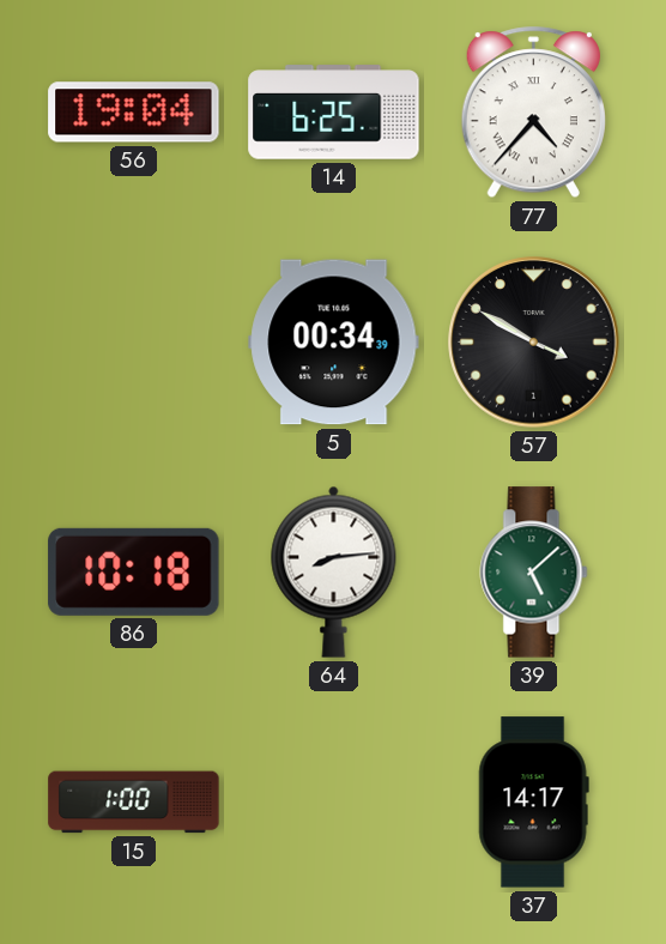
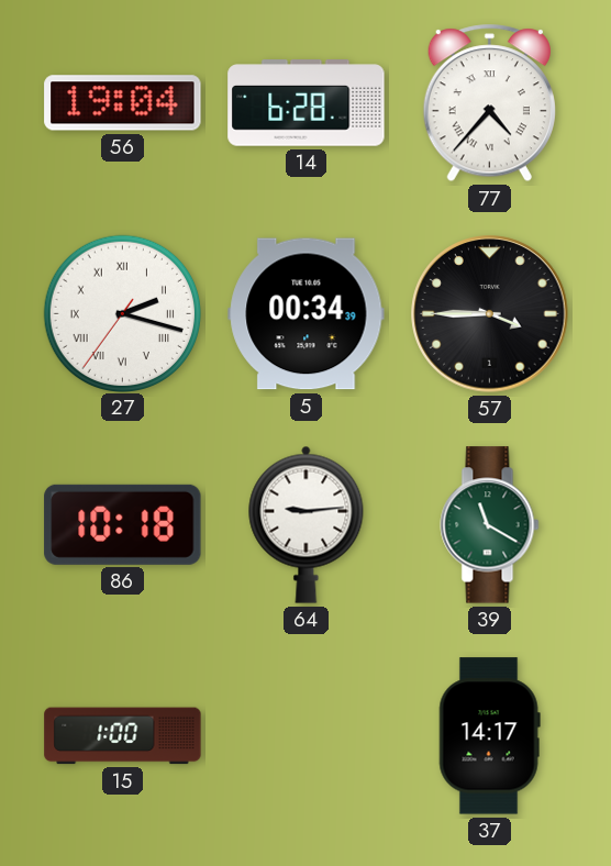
14: 6:25 -> 6:28 (307, 103)
27: none -> 2:17 (122, 313)
57: 3:50 -> 3:45 (490, 314)
64: 8:14 -> 9:14 (307, 524)
39: 5:08 -> 11:20 (490, 525)
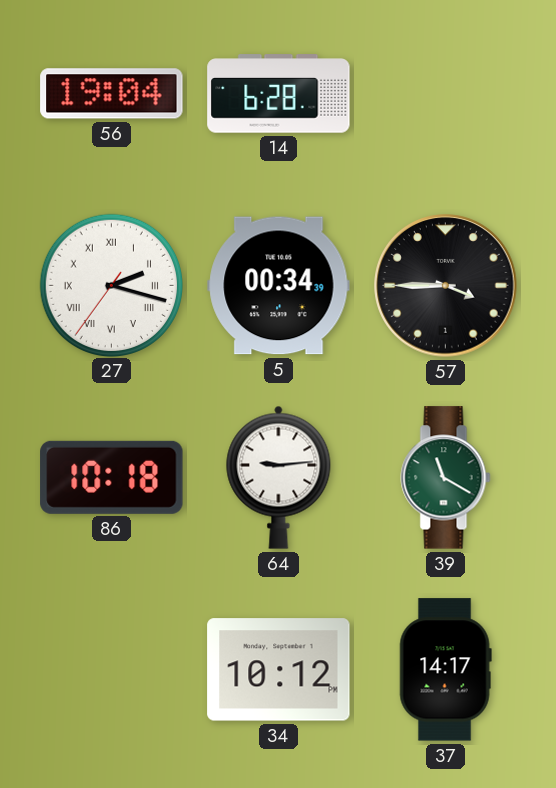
77: 4:37 -> none (489, 103)
15: 1:00 -> none (123, 736)
34: none -> 10:12 (279, 670)
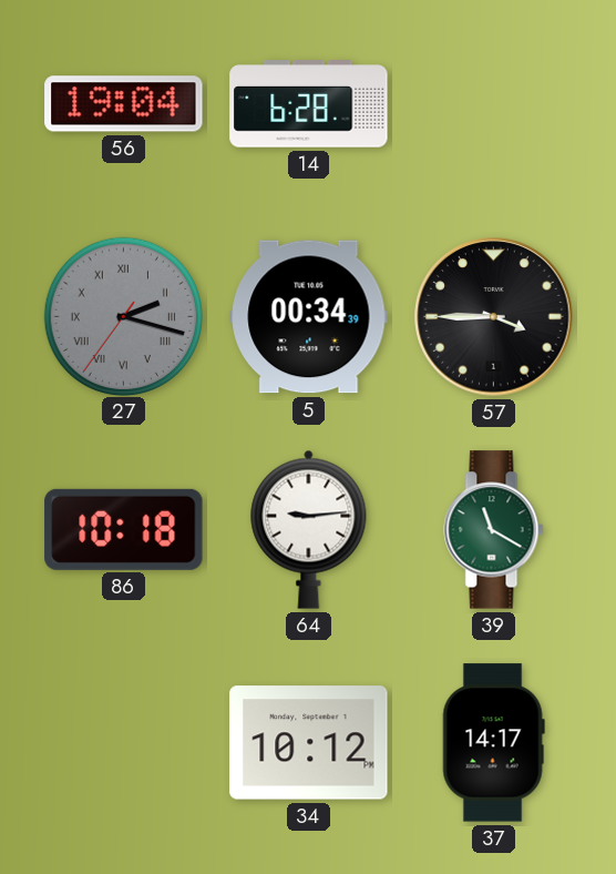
27 dial: white -> grey (123, 316)
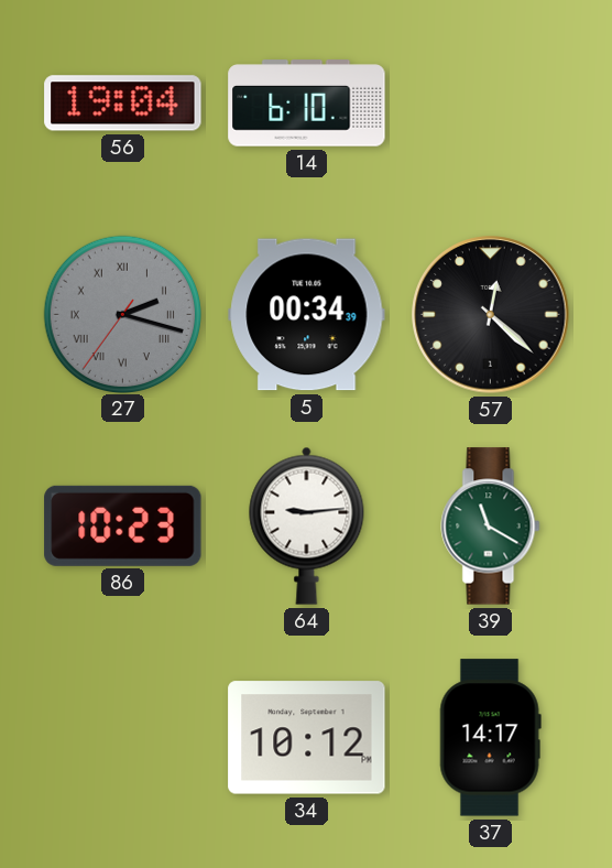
14: 6:28 -> 6:10 (307, 104)
57: 3:45 -> 12:22 (491, 315)
86: 10:18 -> 10:23 (123, 525)
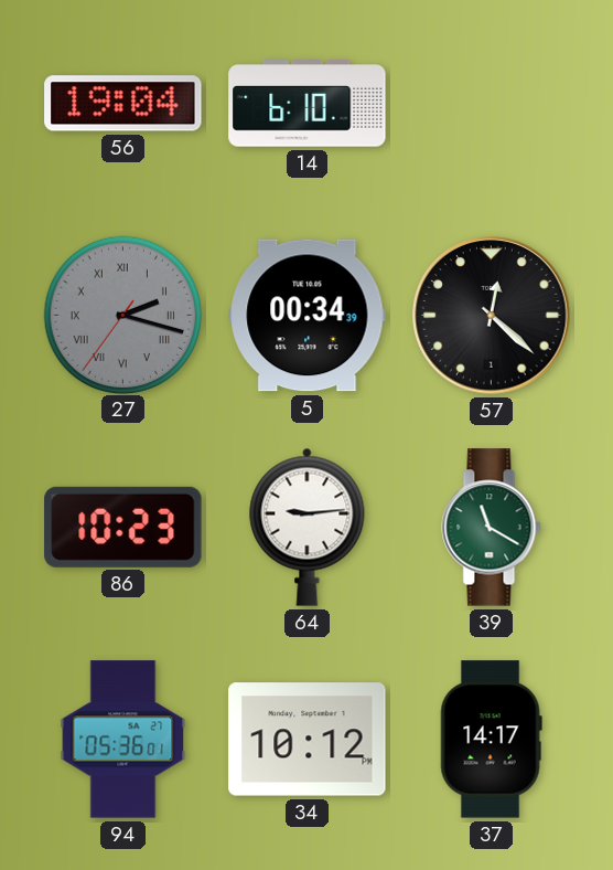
94: none -> 05:36 (123, 740)
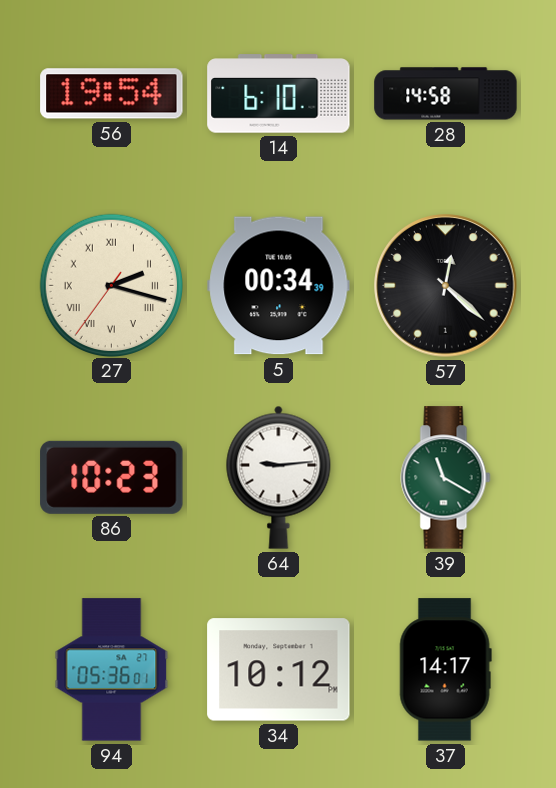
56: 19:04 -> 19:54 (112, 94)
28: none -> 14:58 (446, 94)
27 dial: grey -> cream (111, 285)
